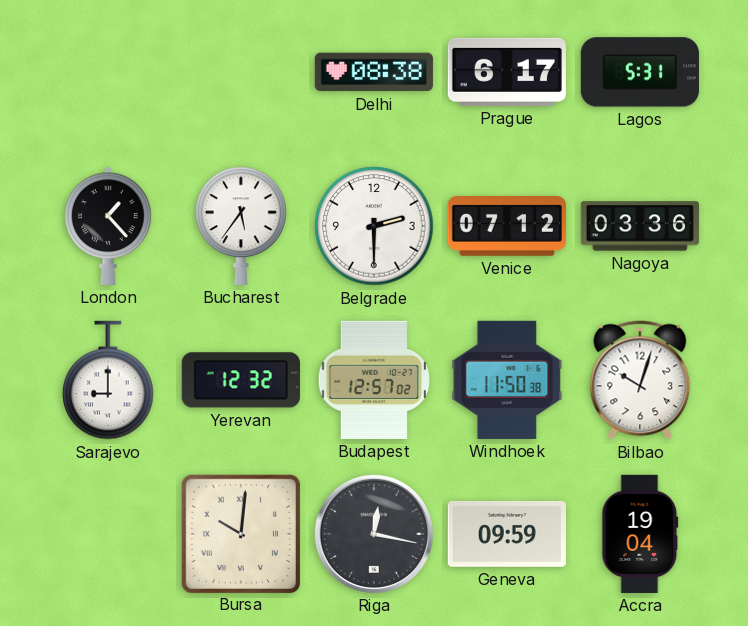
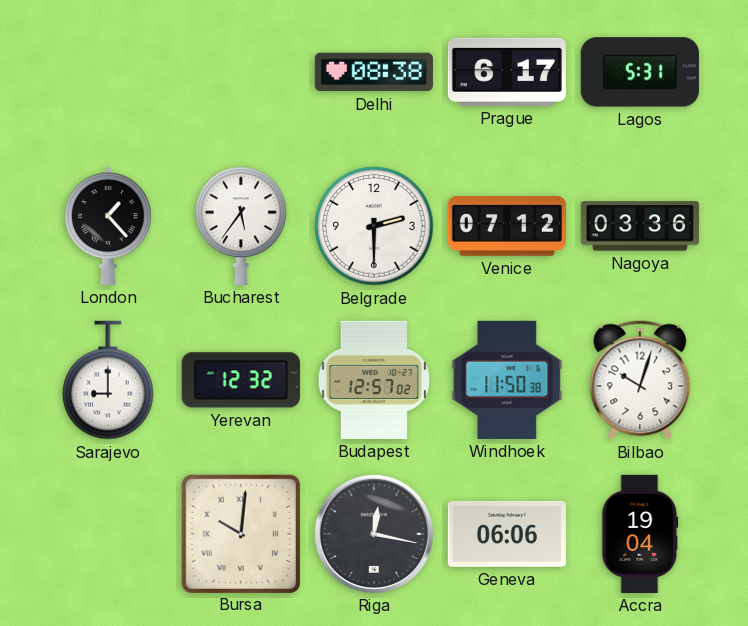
Geneva: 09:59 -> 06:06 (507, 534)
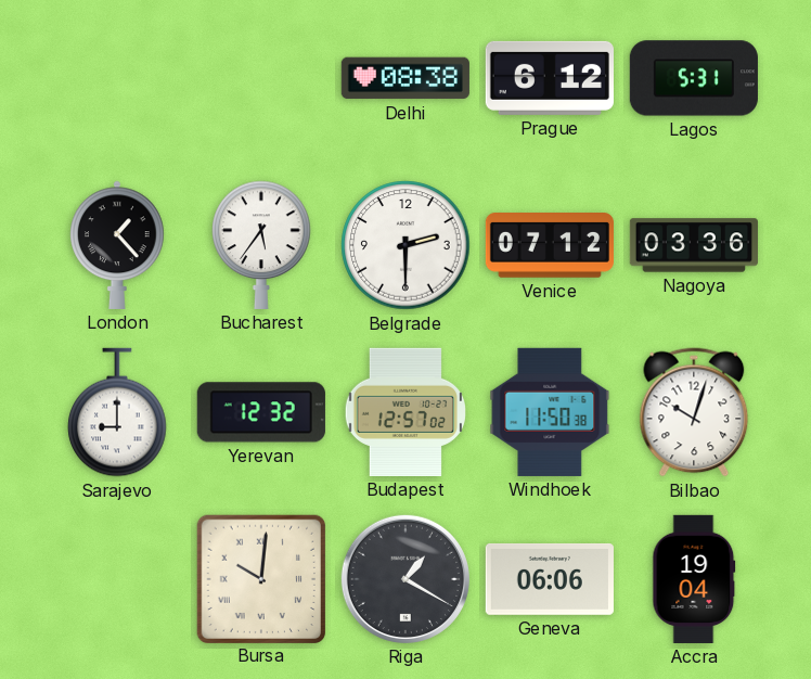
Prague: 6:17 -> 6:12 (550, 78)
Riga: 12:17 -> 1:20 (405, 579)
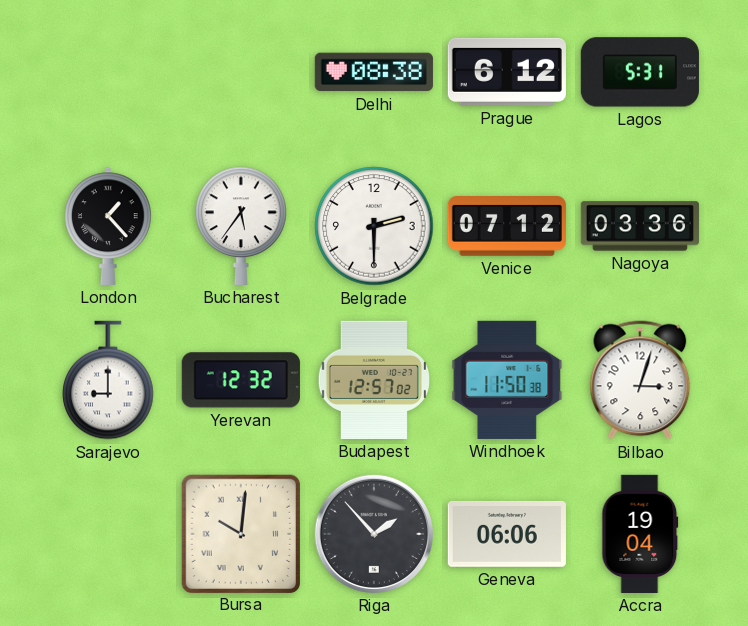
Bilbao: 10:03 -> 3:03 (640, 380)
Riga: 1:20 -> 1:53 (374, 534)
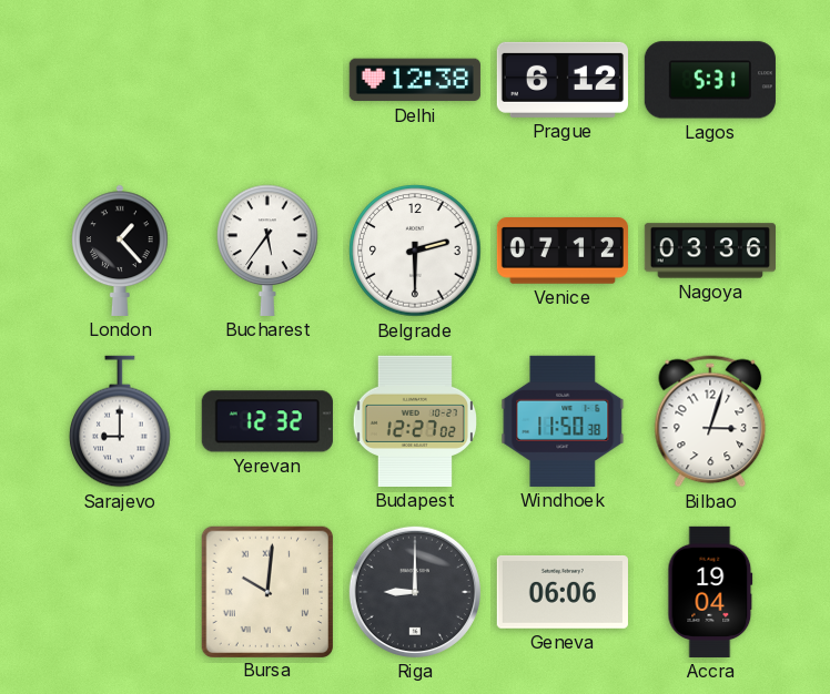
Delhi: 08:38 -> 12:38 (415, 80)
Budapest: 12:57 -> 12:27 (415, 421)
Riga: 1:53 -> 9:00 (415, 592)
